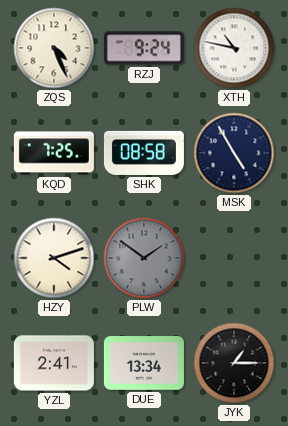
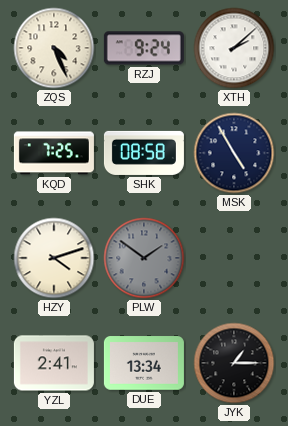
XTH: 10:47 -> 2:08 (234, 48)
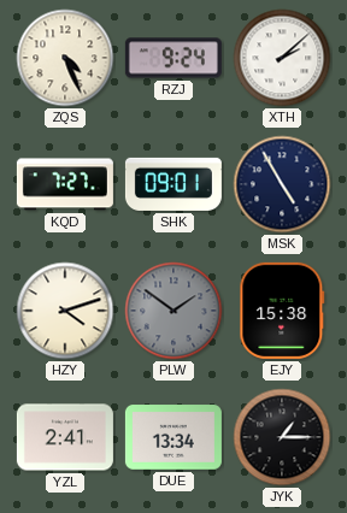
KQD: 7:25 -> 7:27 (65, 184)
SHK: 08:58 -> 09:01 (173, 184)
EJY: none -> 15:38 (282, 311)
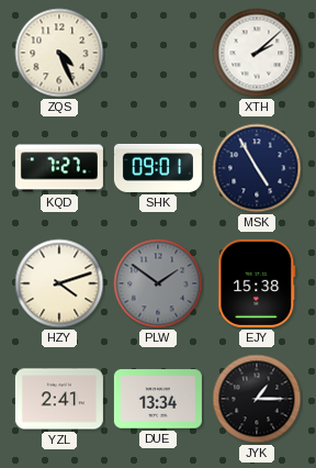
RZJ: 9:24 -> none (173, 58)
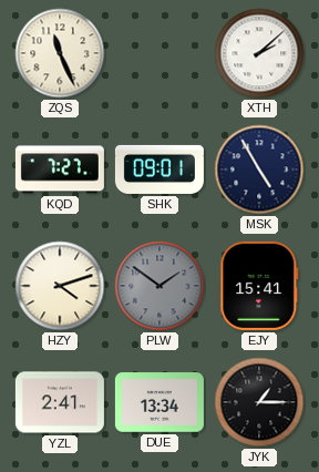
ZQS: 4:26 -> 11:26 (60, 53)
EJY: 15:38 -> 15:41 (259, 286)
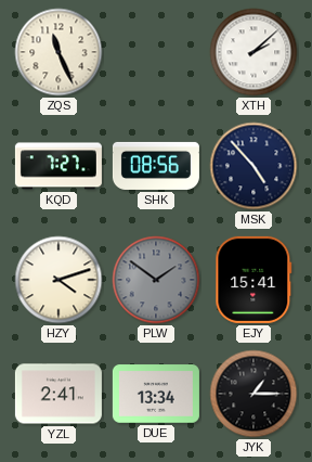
SHK: 09:01 -> 08:56 (156, 166)
MSK: 4:55 -> 4:53 (253, 166)
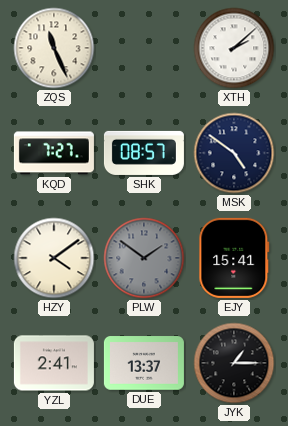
SHK: 08:56 -> 08:57 (144, 153)
MSK: 4:53 -> 4:51 (234, 153)
HZY: 4:12 -> 4:09 (54, 258)
DUE: 13:34 -> 13:37 (144, 363)
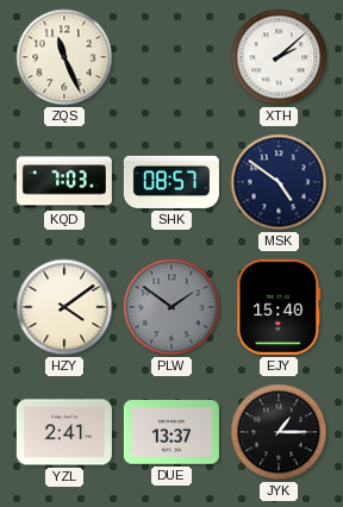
KQD: 7:27 -> 7:03 (64, 182)
EJY: 15:41 -> 15:40 (279, 307)
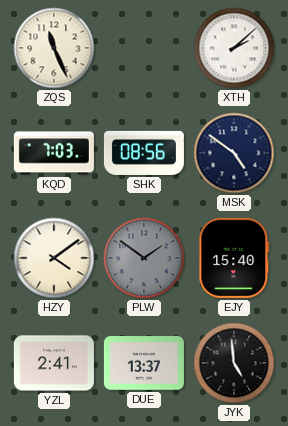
SHK: 08:57 -> 08:56 (144, 153)
JYK: 1:15 -> 4:59 (234, 363)
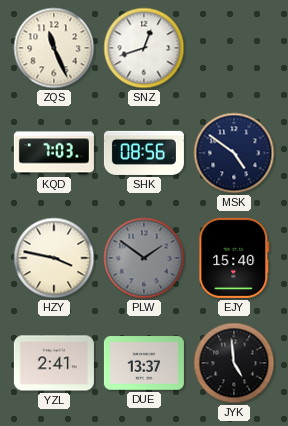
SNZ: none -> 12:42 (144, 48)
XTH: 2:08 -> none (234, 48)
HZY: 4:09 -> 3:47 (54, 258)
